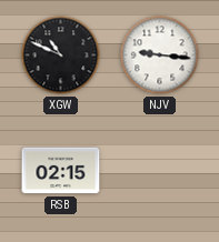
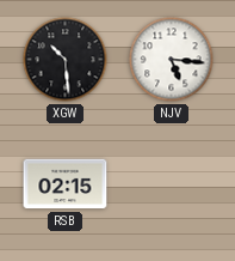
XGW: 10:49 -> 10:29 (66, 60)
NJV: 9:16 -> 5:16 (172, 60)
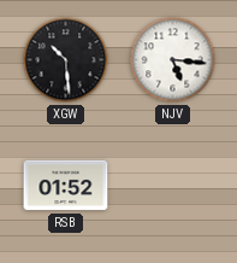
RSB: 02:15 -> 01:52 (66, 186)
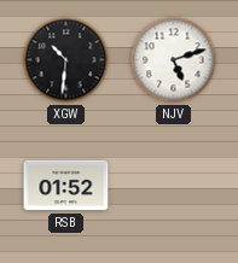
XGW: 10:29 -> 10:31 (66, 60)
NJV: 5:16 -> 5:12 (174, 60)
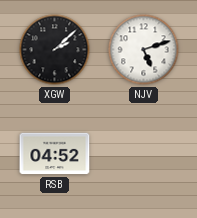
XGW: 10:31 -> 2:08 (55, 50)
RSB: 01:52 -> 04:52 (55, 154)
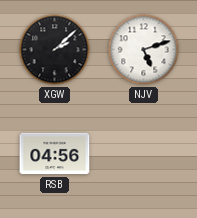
RSB: 04:52 -> 04:56 (55, 154)
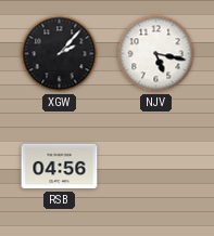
XGW: 2:08 -> 2:07 (60, 54)
NJV: 5:12 -> 5:17 (156, 54)
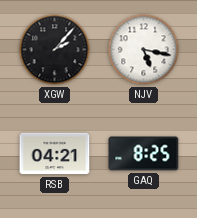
RSB: 04:56 -> 04:21 (55, 154)
GAQ: none -> 8:25 (144, 154)
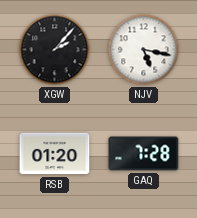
RSB: 04:21 -> 01:20 (55, 154)
GAQ: 8:25 -> 7:28 (144, 154)
